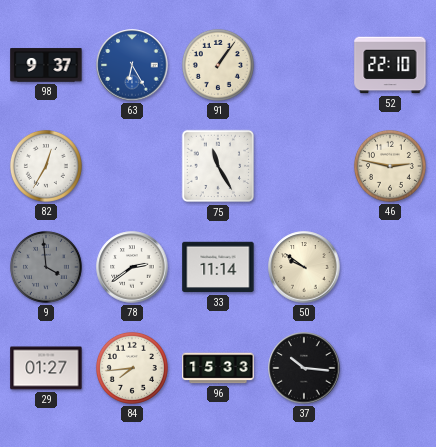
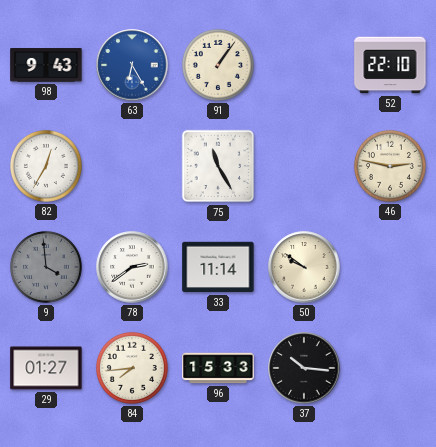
98: 9:37 -> 9:43 (46, 65)
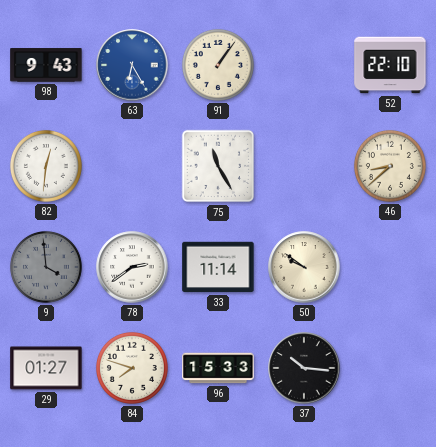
82: 12:35 -> 12:31 (46, 166)
46: 2:47 -> 8:38 (390, 166)
84: 7:44 -> 7:48 (132, 368)
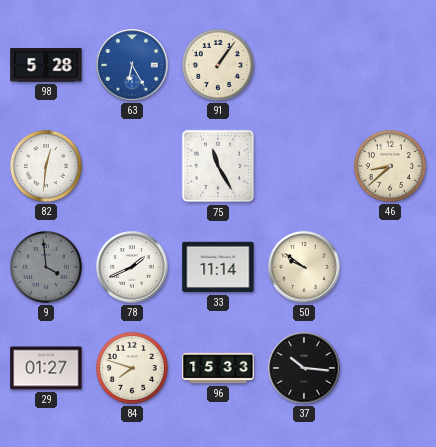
98: 9:43 -> 5:28 (46, 65)
52: 22:10 -> none (390, 65)
78: 2:39 -> 1:41 (132, 267)
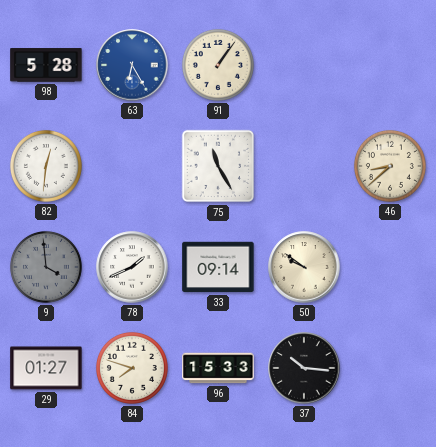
33: 11:14 -> 09:14 (218, 267)
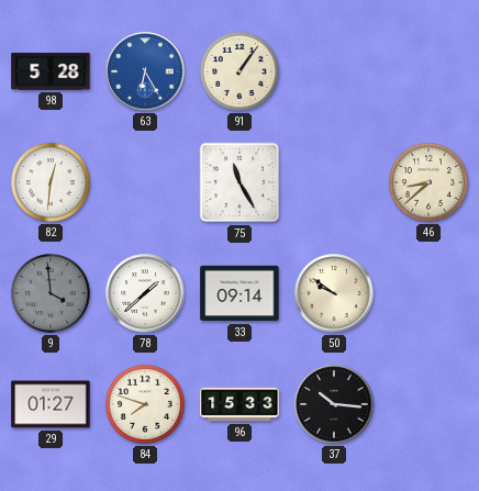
78: 1:41 -> 1:38 (145, 293)
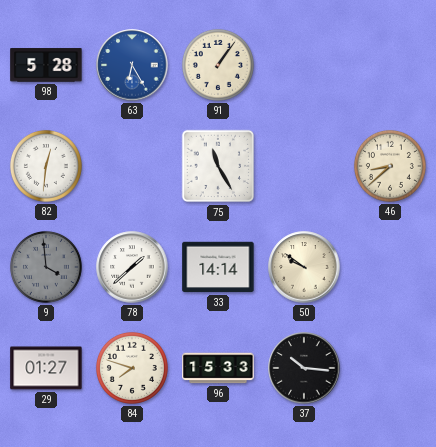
33: 09:14 -> 14:14 (218, 267)
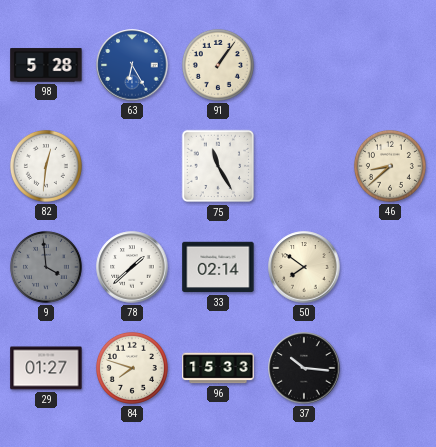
33: 14:14 -> 02:14 (218, 267)
50: 9:51 -> 7:51 (304, 267)
